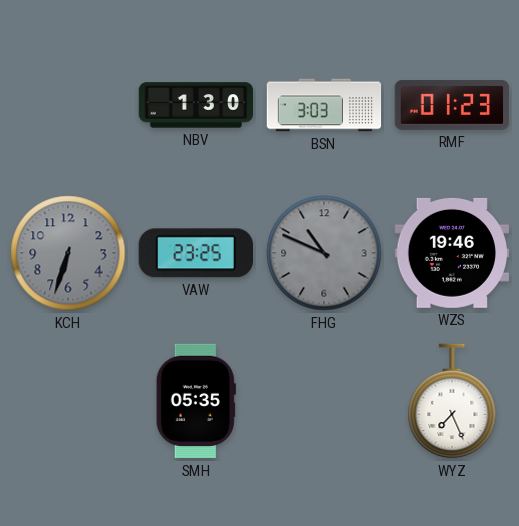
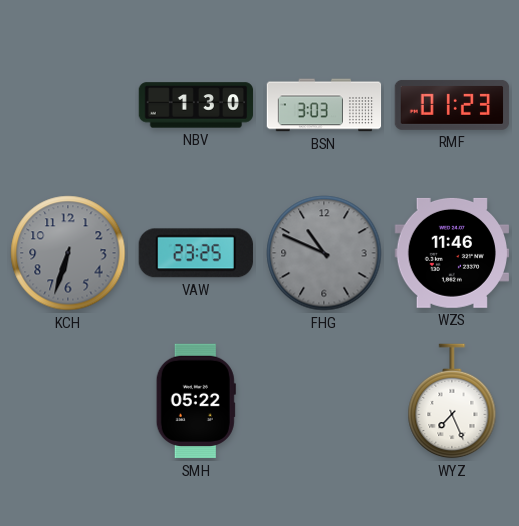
WZS: 19:46 -> 11:46 (451, 253)
SMH: 05:35 -> 05:22 (196, 401)
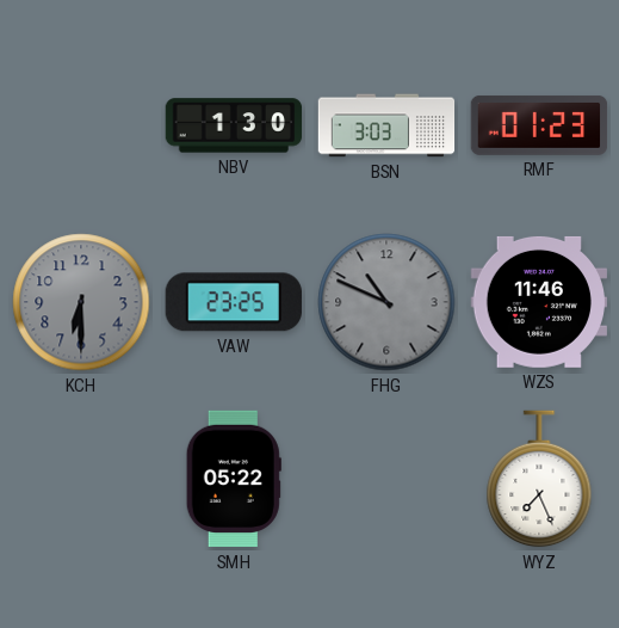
KCH: 6:33 -> 6:30 (81, 302)
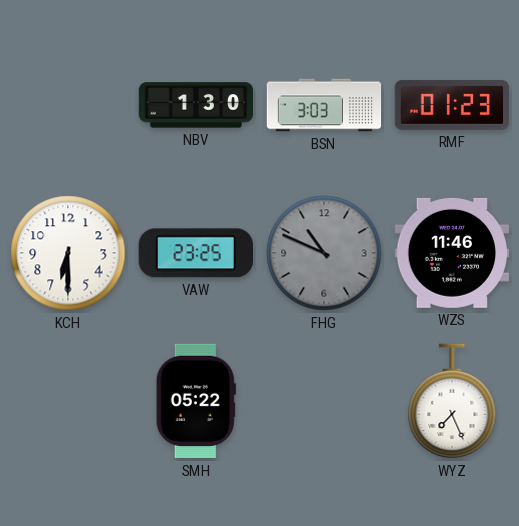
KCH dial: grey -> white (68, 253)
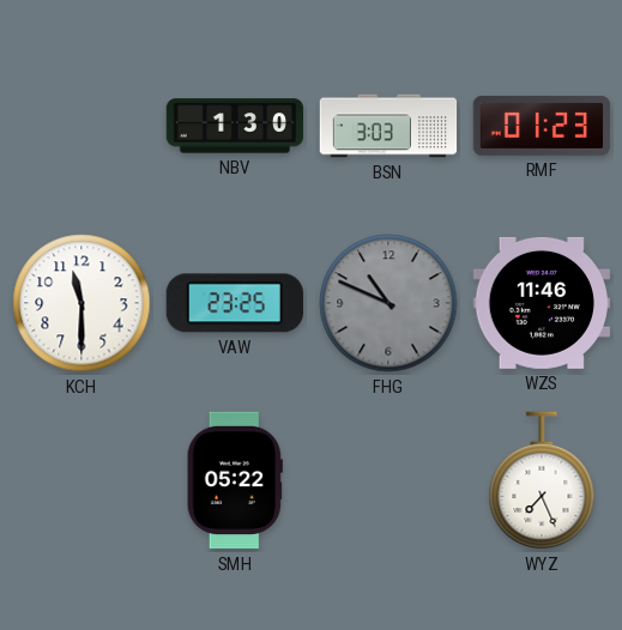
KCH: 6:30 -> 11:30 (81, 303)
